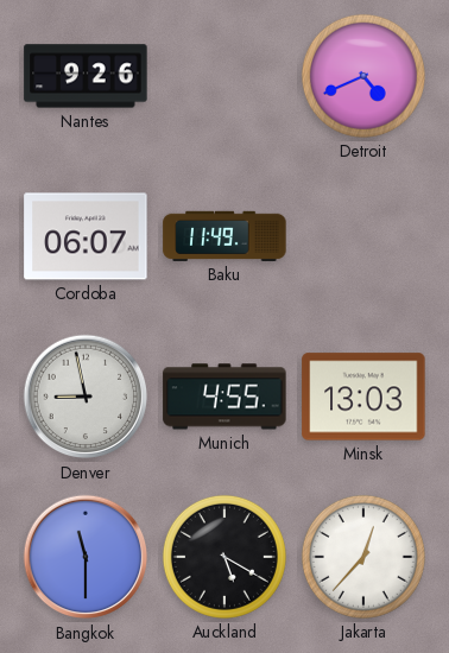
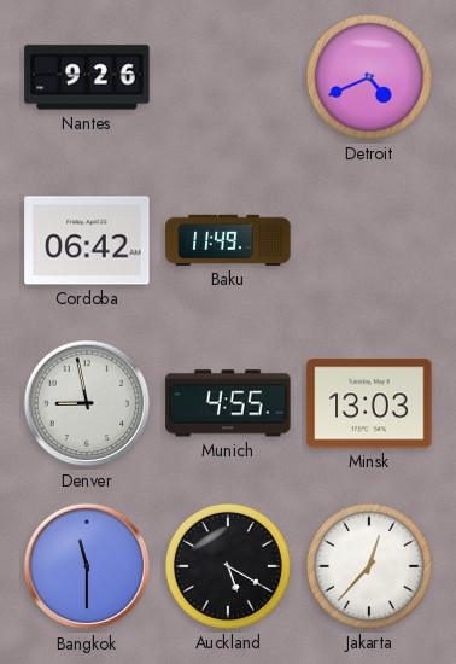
Cordoba: 06:07 -> 06:42 (87, 240)
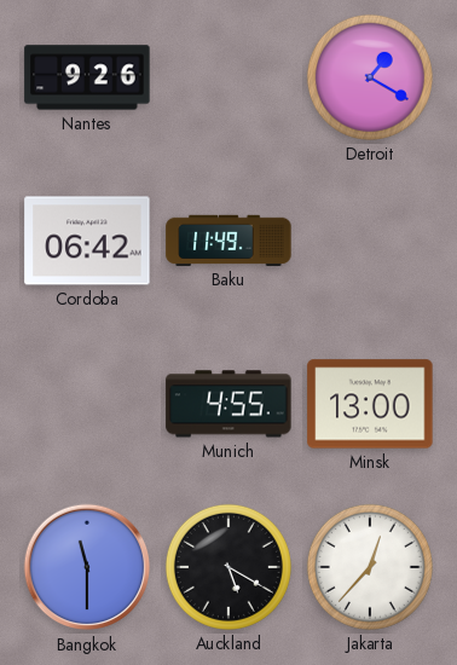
Detroit: 4:41 -> 1:20 (370, 77)
Denver: 8:58 -> none (87, 403)
Minsk: 13:03 -> 13:00 (370, 404)
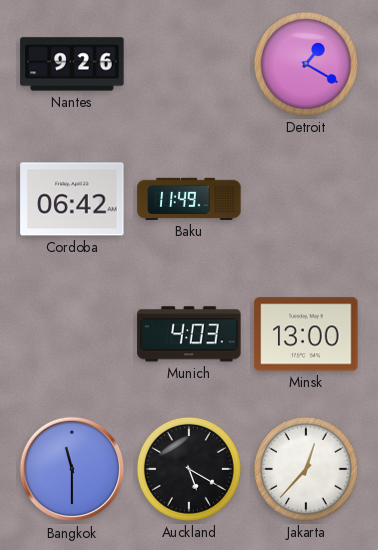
Munich: 4:55 -> 4:03 (189, 334)
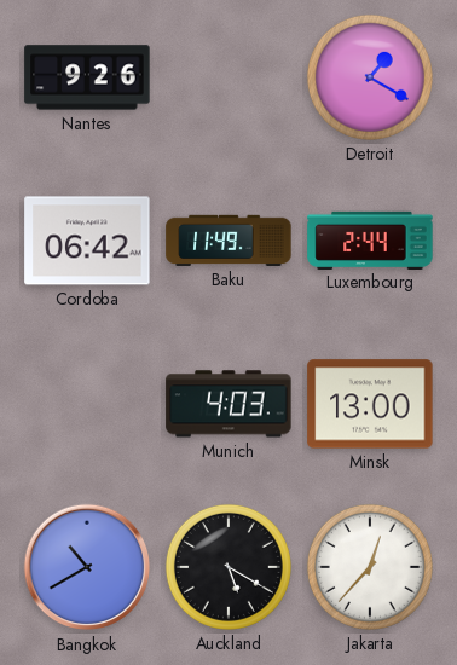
Luxembourg: none -> 2:44 (370, 239)
Bangkok: 11:30 -> 10:40 (87, 567)
